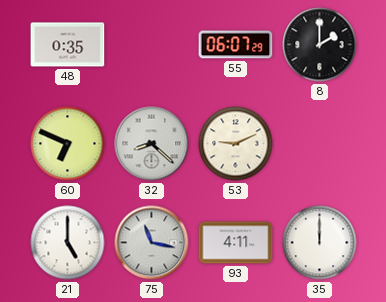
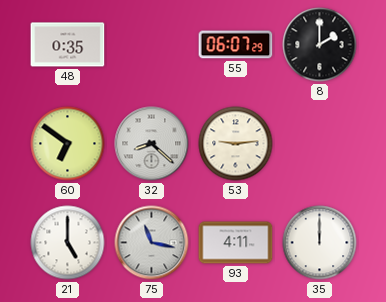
60: 6:49 -> 6:51 (68, 144)
53: 9:11 -> 9:14 (236, 144)
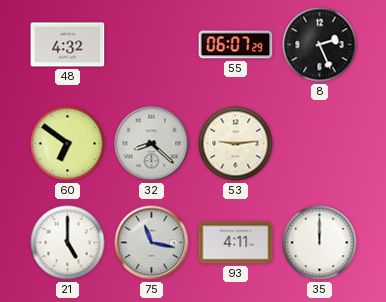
48: 0:35 -> 4:32 (68, 45)
8: 2:00 -> 2:26 (320, 45)
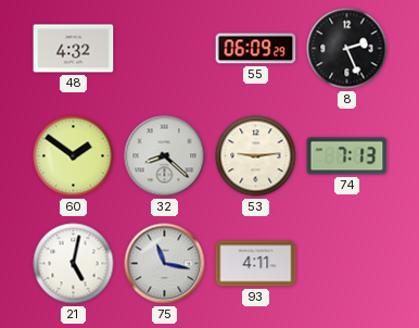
55: 06:07 -> 06:09 (256, 49)
60: 6:51 -> 1:51 (74, 156)
74: none -> 7:13 (347, 156)
21: 5:00 -> 5:02 (74, 264)
35: 12:00 -> none (320, 243)
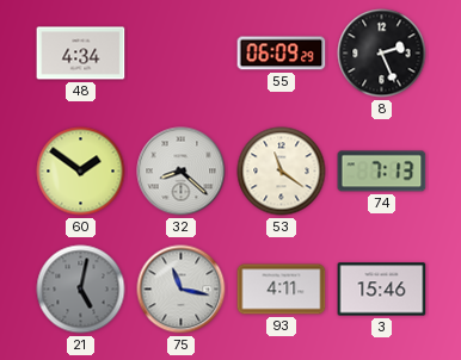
48: 4:32 -> 4:34 (81, 54)
53: 9:14 -> 11:21 (282, 172)
21 dial: white -> grey (81, 290)
3: none -> 15:46 (382, 290)
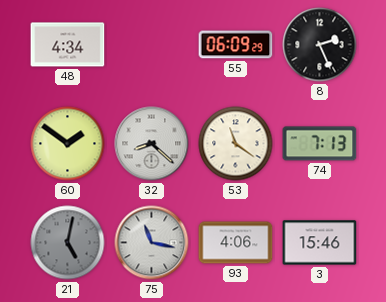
93: 4:11 -> 4:06 (236, 243)
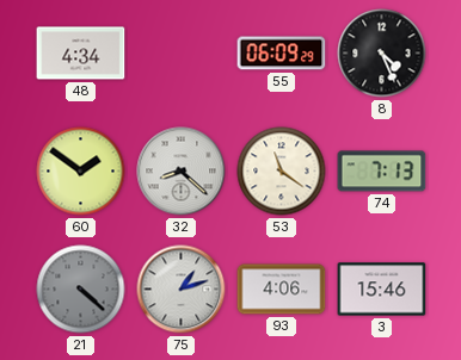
8: 2:26 -> 4:26 (382, 54)
21: 5:02 -> 4:22 (81, 290)
75: 11:17 -> 1:12 (182, 290)
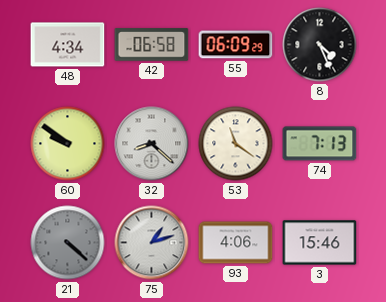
42: none -> 06:58 (152, 45)
60: 1:51 -> 9:51 (68, 144)
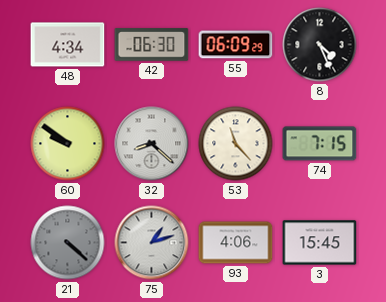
42: 06:58 -> 06:30 (152, 45)
53: 11:21 -> 11:23 (236, 144)
74: 7:13 -> 7:15 (320, 144)
3: 15:46 -> 15:45 (320, 243)
